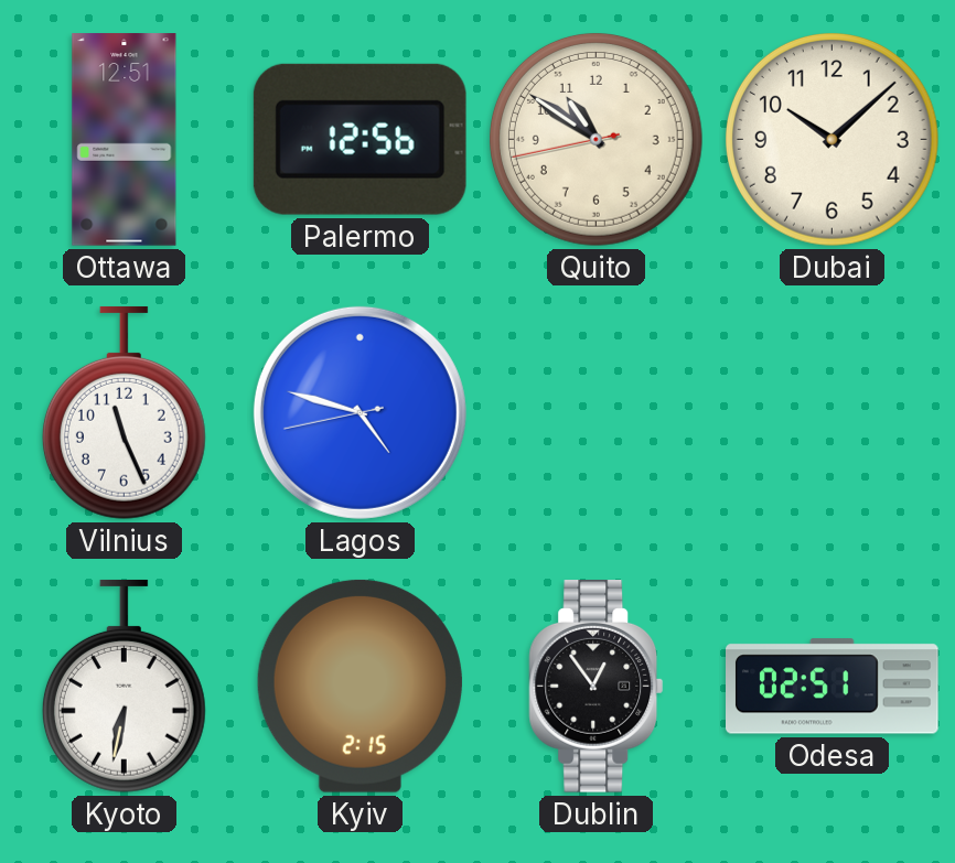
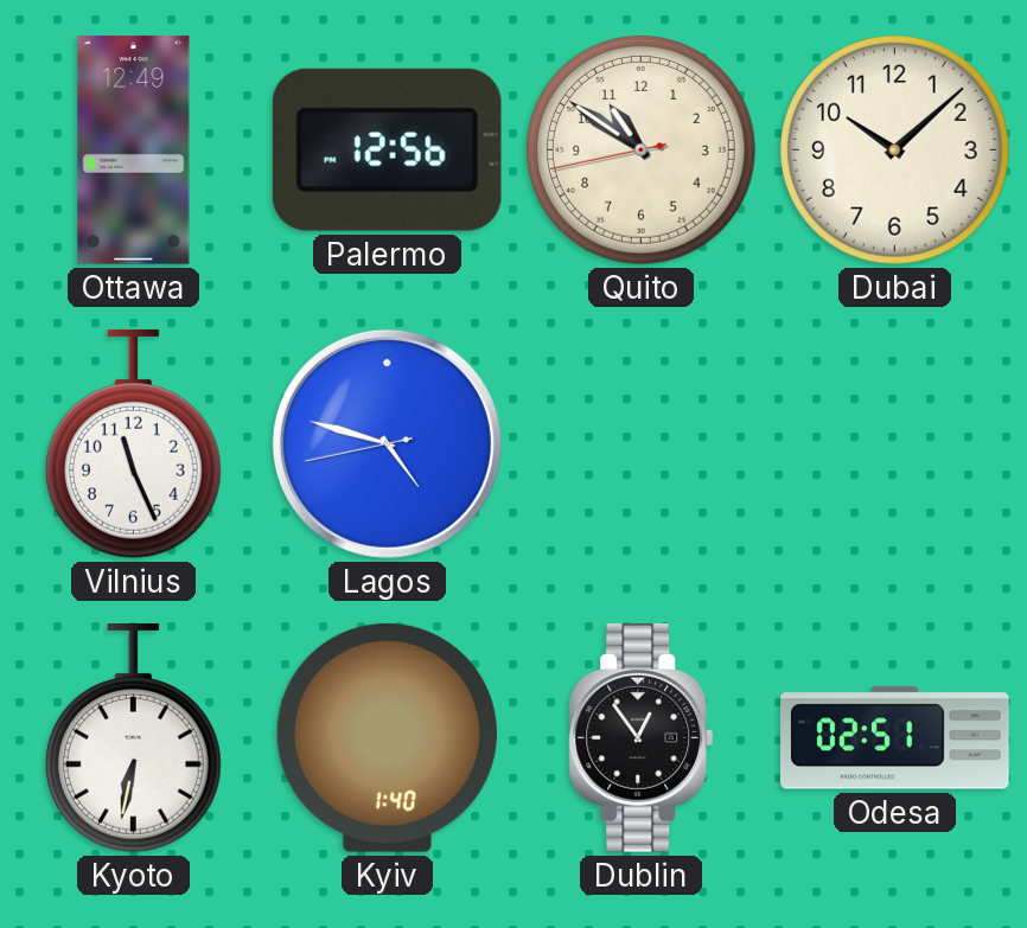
Ottawa: 12:51 -> 12:49 (134, 151)
Kyiv: 2:15 -> 1:40 (387, 737)
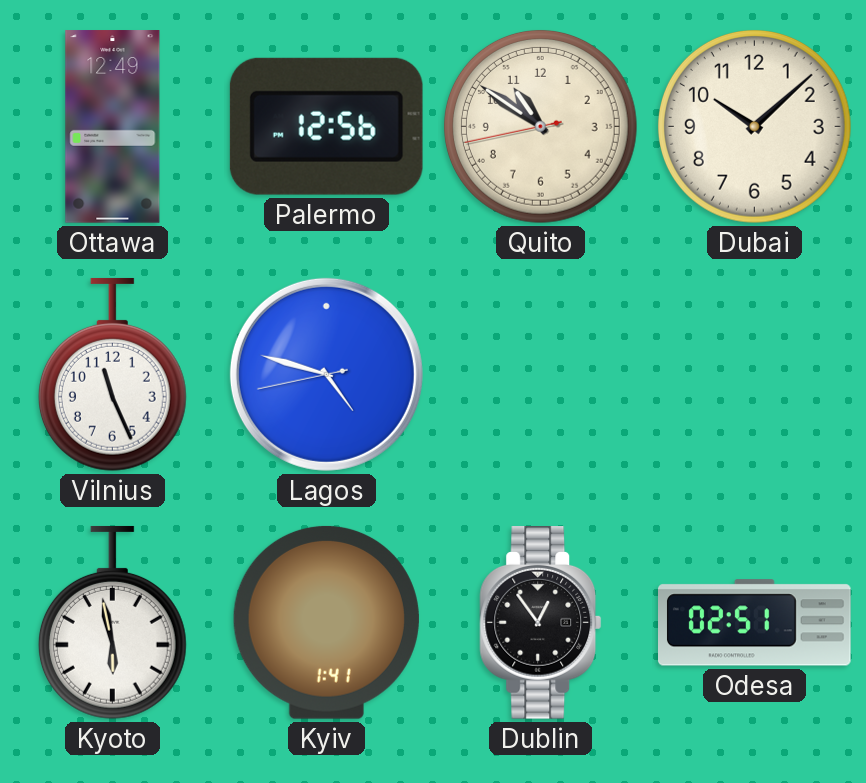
Kyoto: 6:32 -> 5:58 (112, 622)
Kyiv: 1:40 -> 1:41 (326, 622)
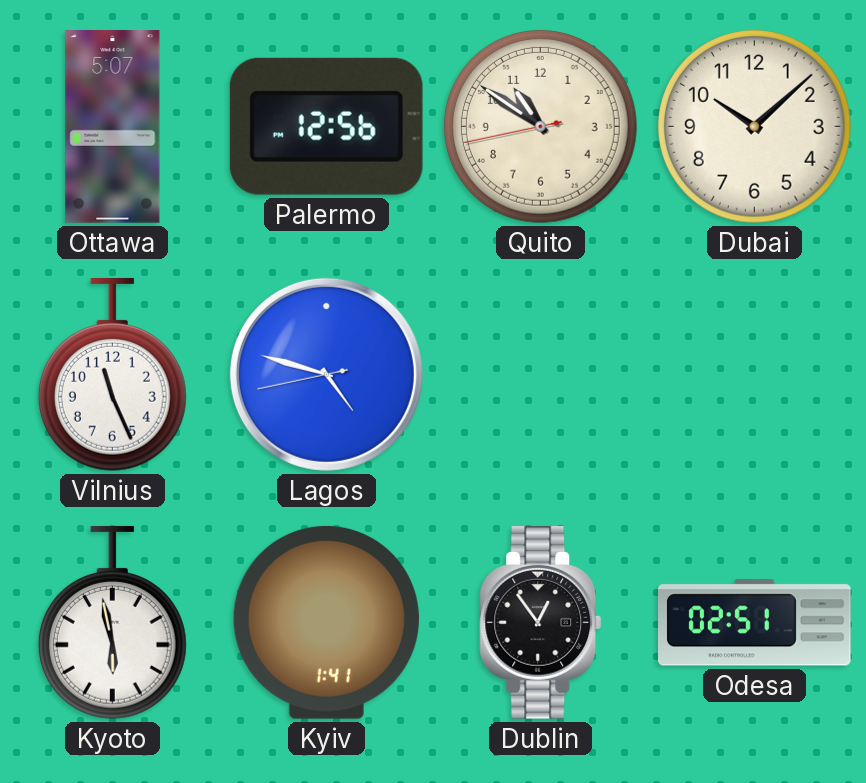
Ottawa: 12:49 -> 5:07 (113, 127)
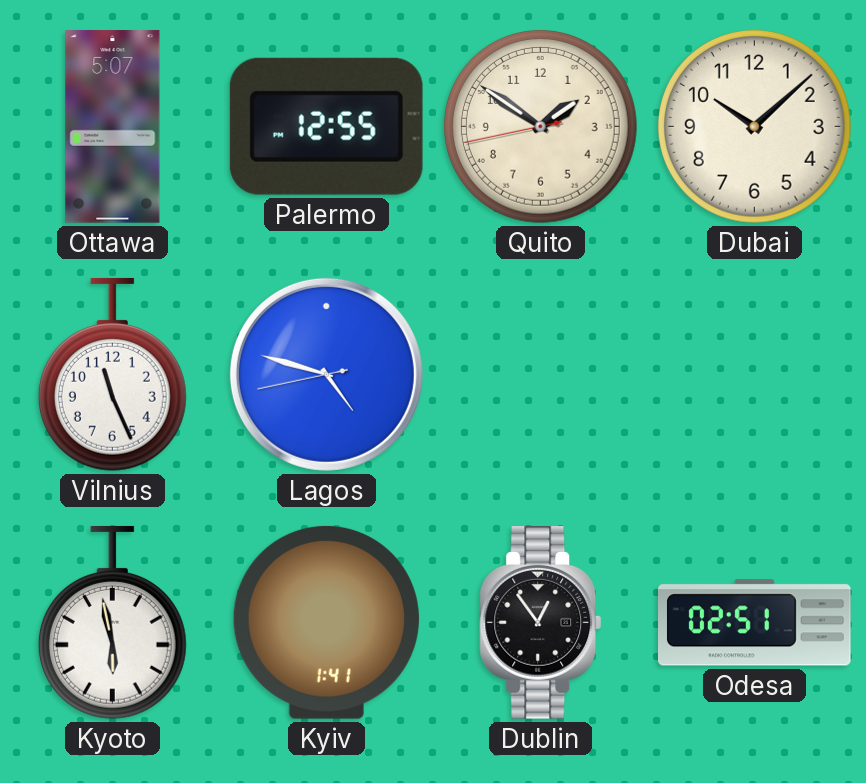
Palermo: 12:56 -> 12:55 (326, 126)
Quito: 10:50 -> 1:50 (540, 126)
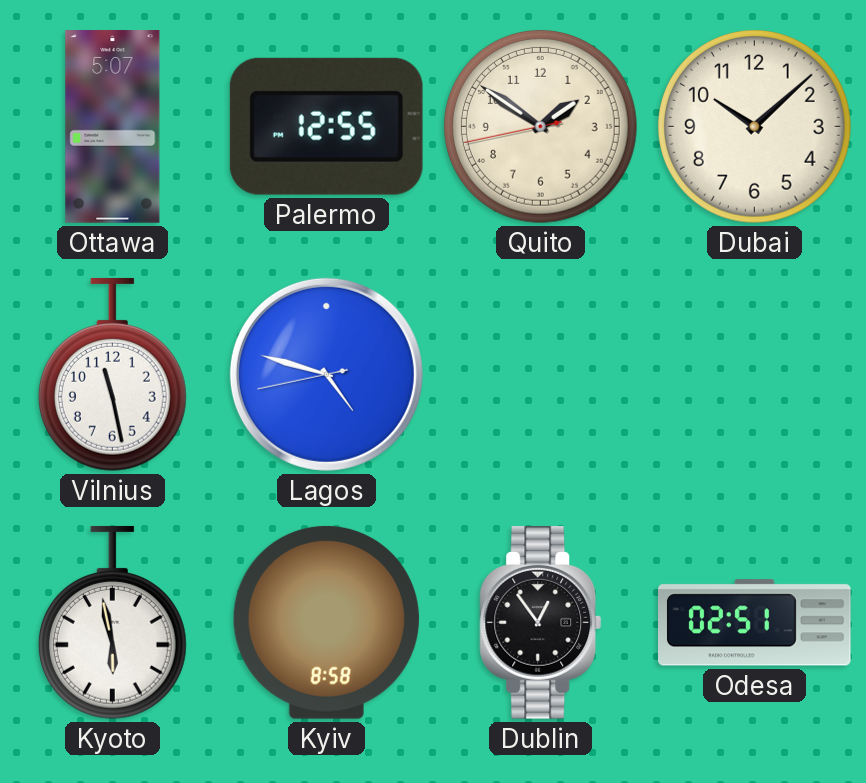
Vilnius: 11:26 -> 11:28 (112, 374)
Kyiv: 1:41 -> 8:58 (326, 622)
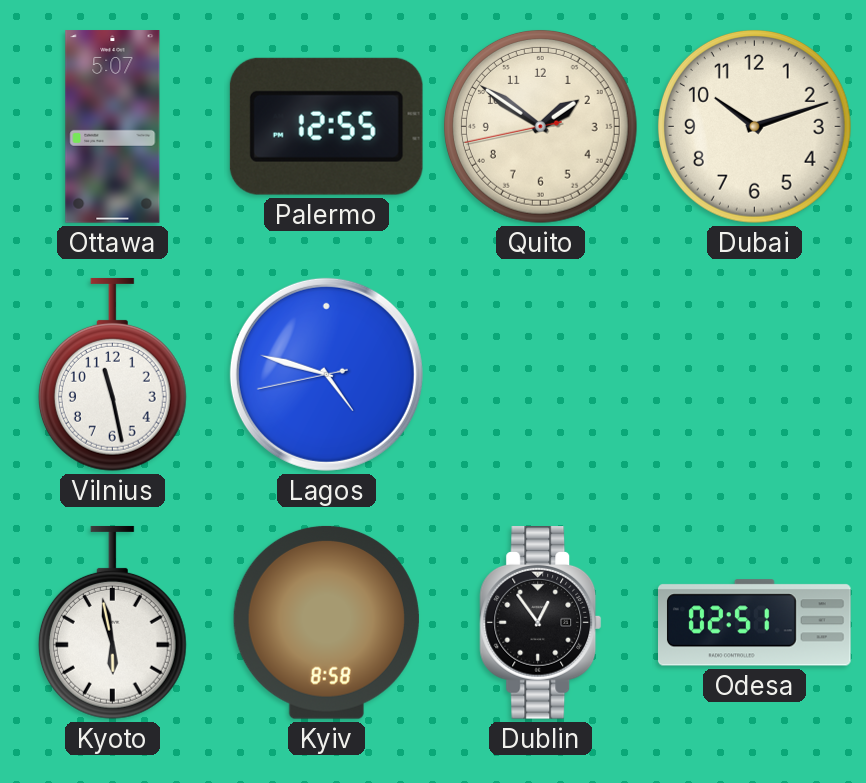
Dubai: 10:08 -> 10:12 (754, 126)
